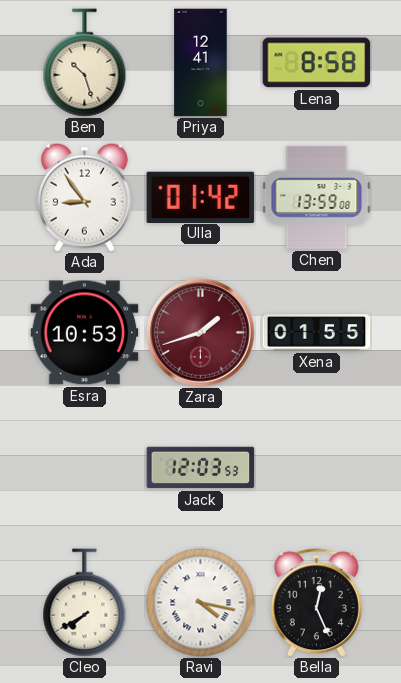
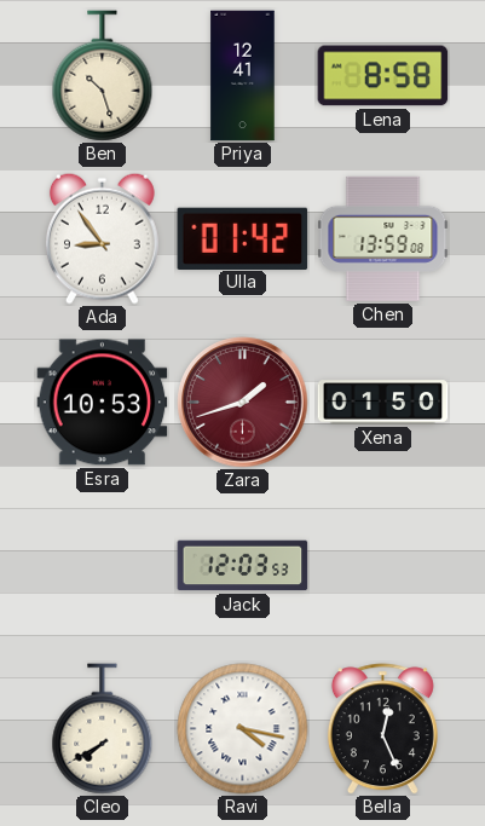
Xena: 01:55 -> 01:50 (383, 403)
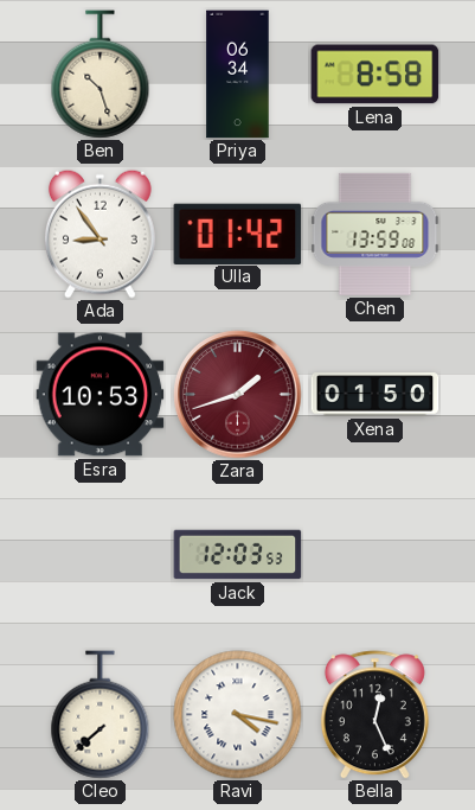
Priya: 12:41 -> 06:34 (238, 75)
Cleo: 7:40 -> 7:38 (101, 715)
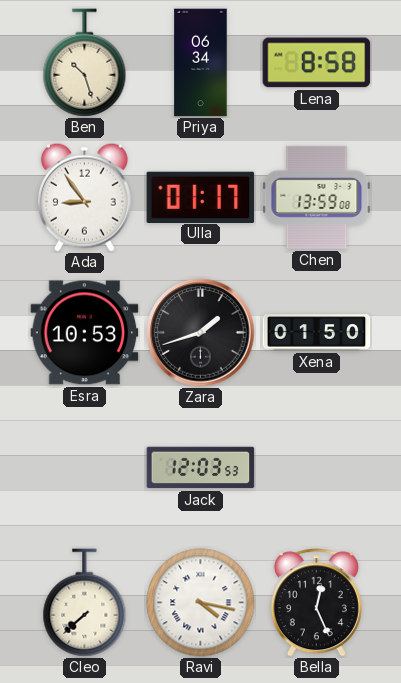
Ulla: 01:42 -> 01:17 (201, 197)
Zara dial: burgundy -> black (201, 333)
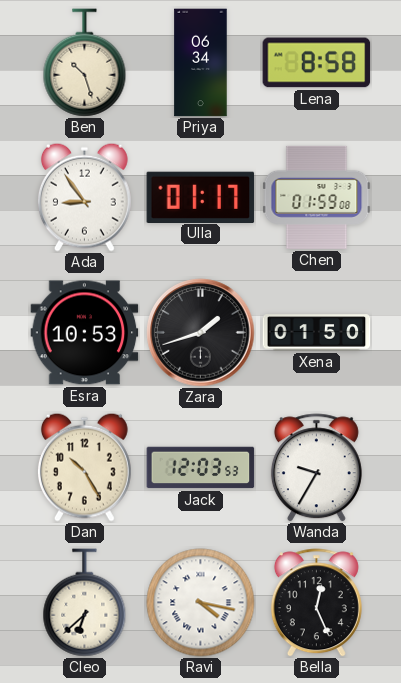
Chen: 13:59 -> 01:59 (317, 197)
Dan: none -> 10:25 (84, 467)
Wanda: none -> 9:35 (316, 468)
Cleo: 7:38 -> 6:38 (85, 603)
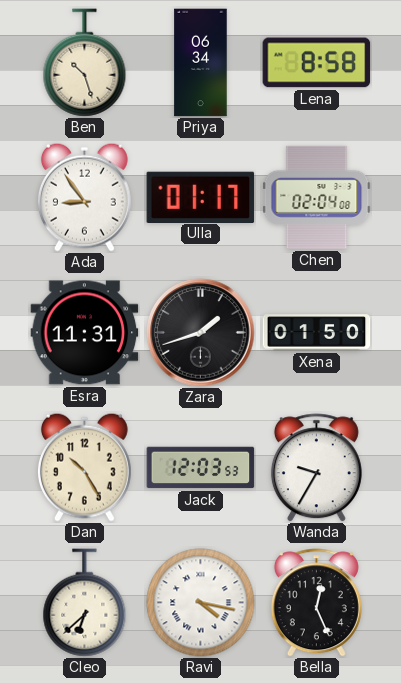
Chen: 01:59 -> 02:04 (317, 197)
Esra: 10:53 -> 11:31 (85, 333)
